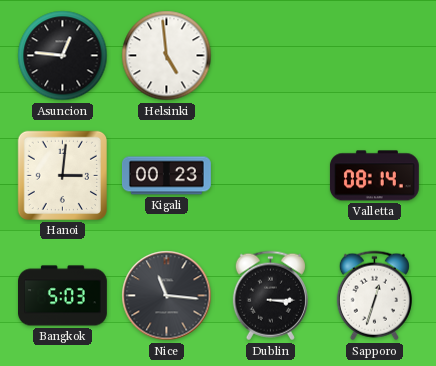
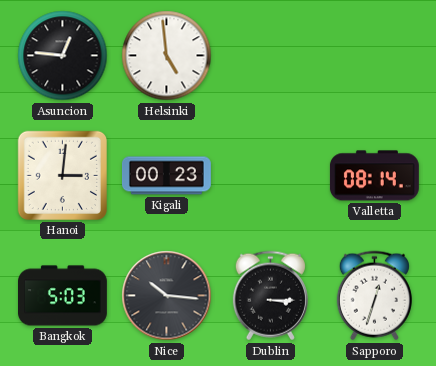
Nice: 11:16 -> 10:16 (167, 296)
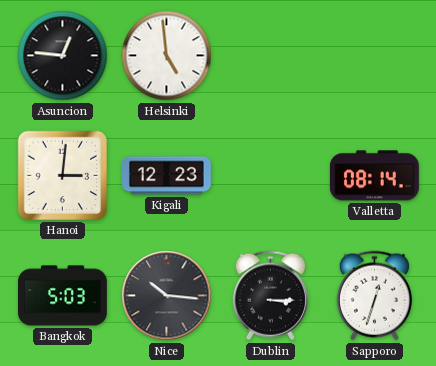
Kigali: 00:23 -> 12:23 (167, 176)
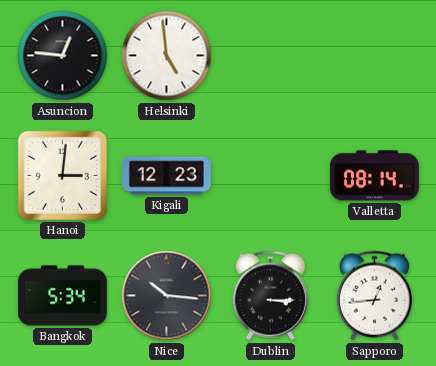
Bangkok: 5:03 -> 5:34 (63, 296)
Sapporo: 12:33 -> 12:44 (374, 296)
